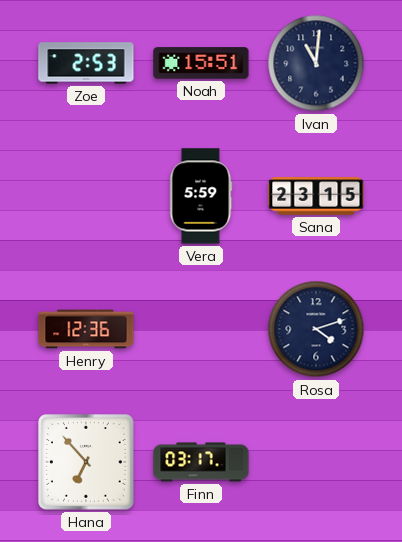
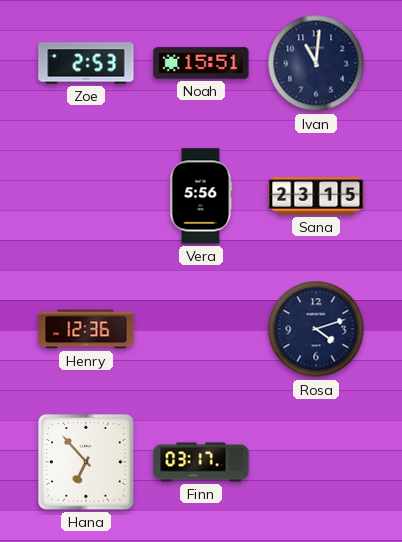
Vera: 5:59 -> 5:56 (201, 196)
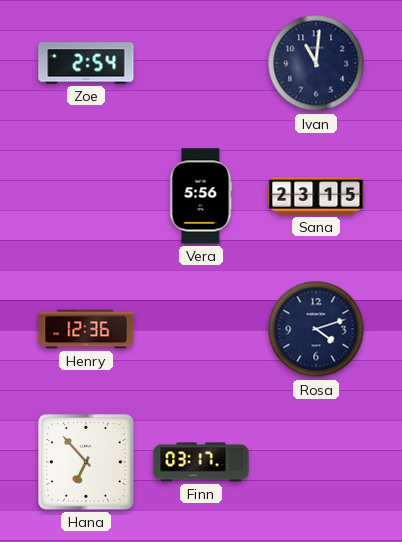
Zoe: 2:53 -> 2:54 (86, 63)
Noah: 15:51 -> none (201, 63)
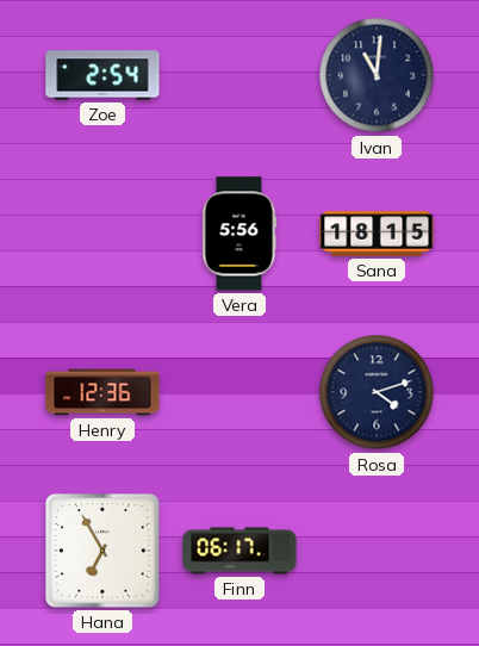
Sana: 23:15 -> 18:15 (377, 234)
Hana: 6:53 -> 6:55 (104, 552)
Finn: 03:17 -> 06:17 (240, 551)
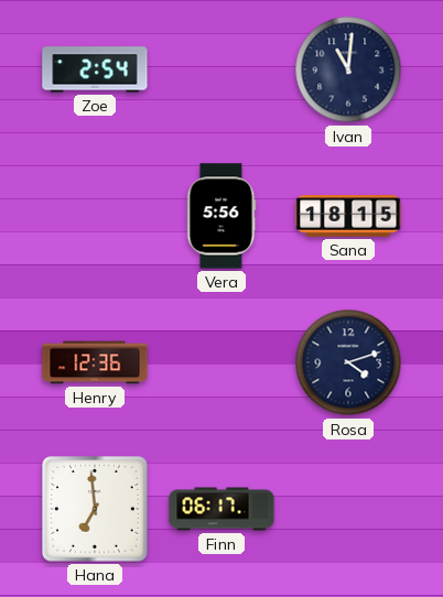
Hana: 6:55 -> 6:59 (96, 510)
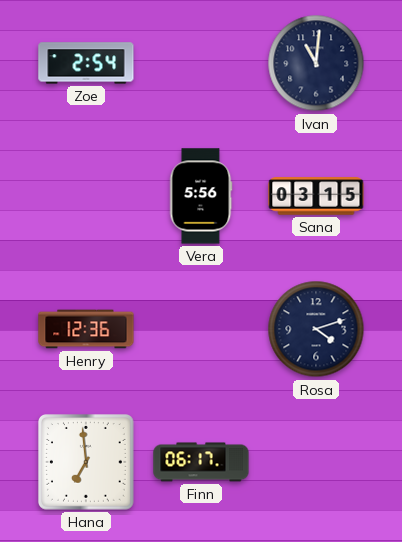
Sana: 18:15 -> 03:15 (316, 196)
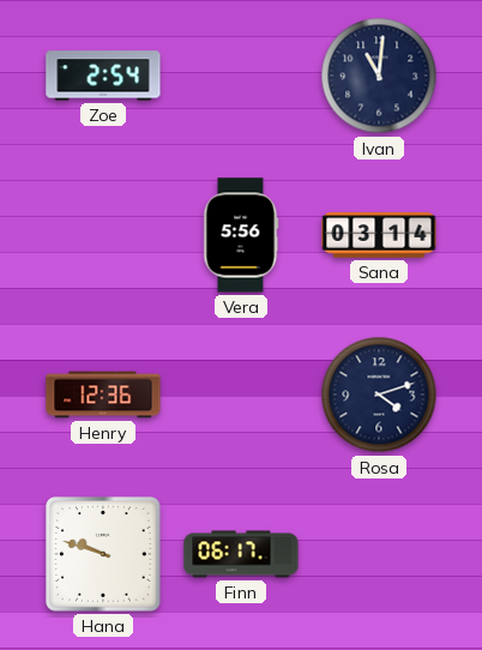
Sana: 03:15 -> 03:14 (379, 235)
Hana: 6:59 -> 9:48 (104, 555)
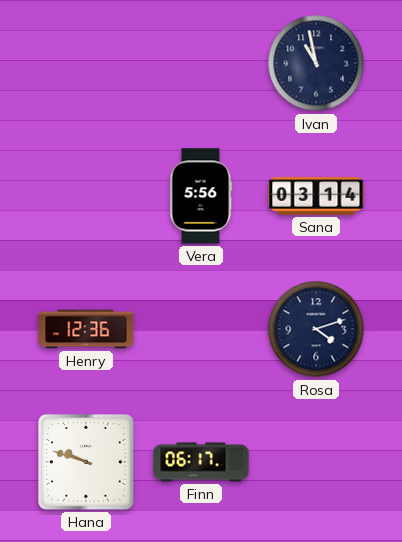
Zoe: 2:54 -> none (103, 76)
Ivan: 11:01 -> 10:58 (316, 63)
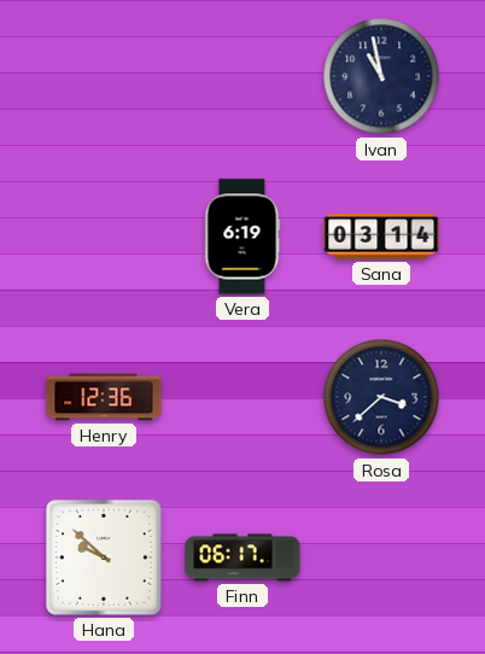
Vera: 5:56 -> 6:19 (242, 237)
Rosa: 4:12 -> 3:38 (381, 397)
Hana: 9:48 -> 9:52 (105, 559)
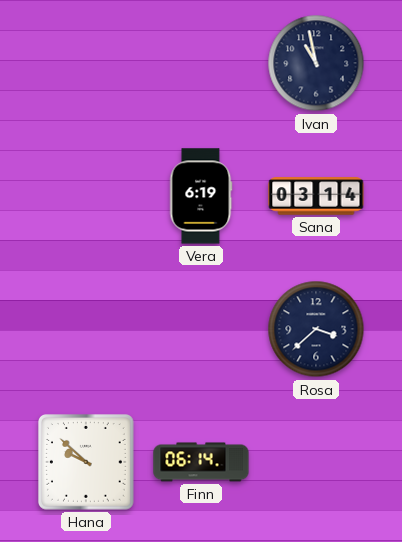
Henry: 12:36 -> none (104, 397)
Finn: 06:17 -> 06:14 (201, 462)
